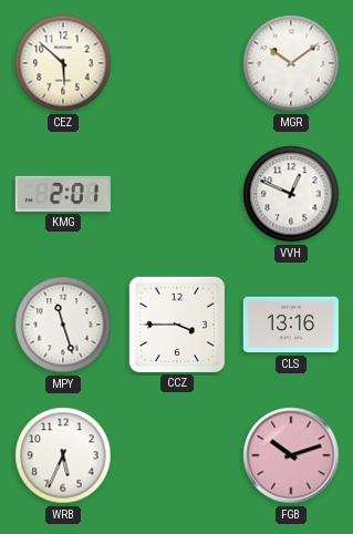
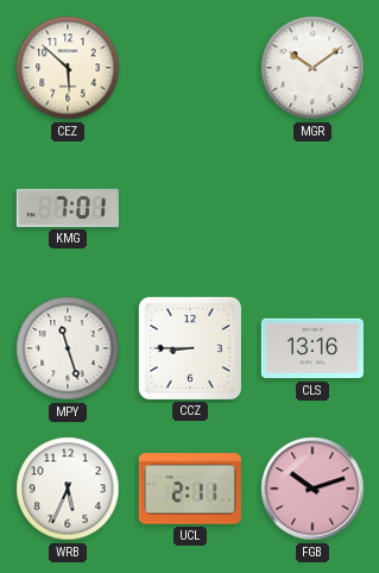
KMG: 2:01 -> 7:01 (68, 208)
VVH: 12:49 -> none (291, 194)
CCZ: 3:45 -> 8:45 (190, 348)
UCL: none -> 2:11 (190, 489)
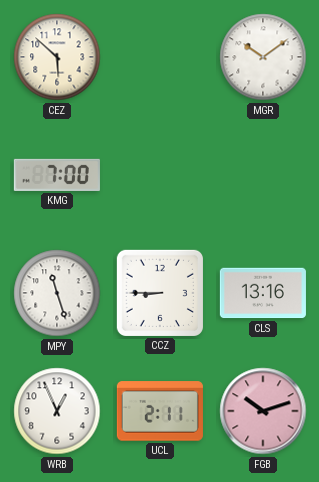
KMG: 7:01 -> 7:00 (57, 175)
WRB: 5:34 -> 12:56 (57, 411)
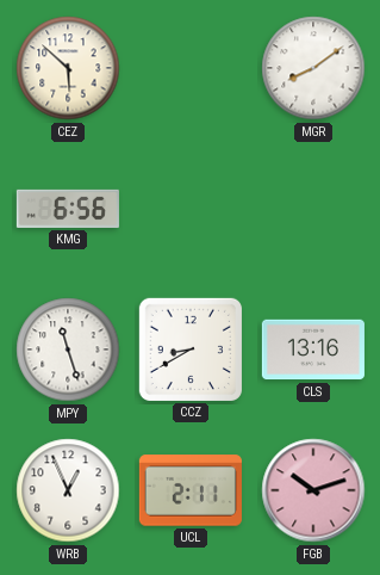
MGR: 10:09 -> 8:09 (313, 68)
KMG: 7:00 -> 6:56 (68, 209)
CCZ: 8:45 -> 8:40 (191, 350)
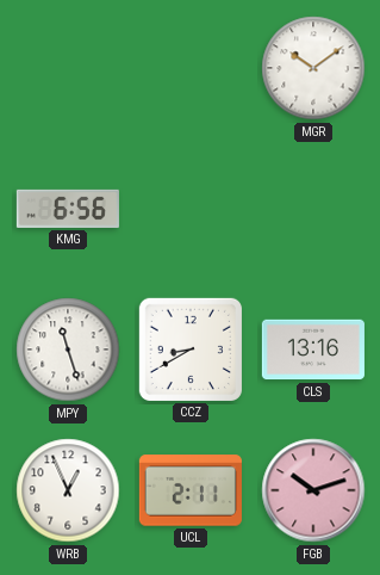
CEZ: 5:52 -> none (68, 68)
MGR: 8:09 -> 10:09 (313, 68)
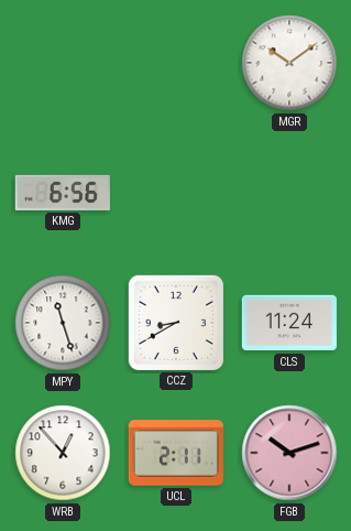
CLS: 13:16 -> 11:24 (289, 323)
WRB: 12:56 -> 12:53 (63, 453)
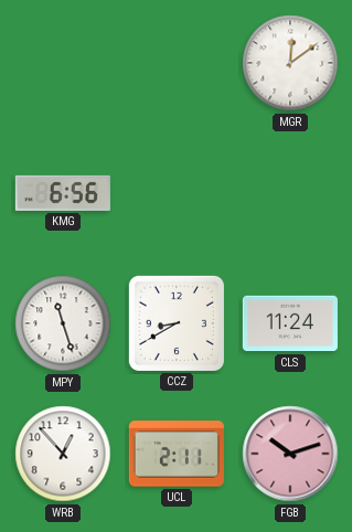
MGR: 10:09 -> 12:09 (290, 63)
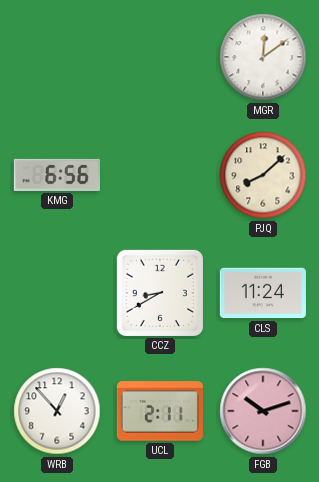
PJQ: none -> 8:08 (263, 175)
MPY: 11:27 -> none (63, 323)
